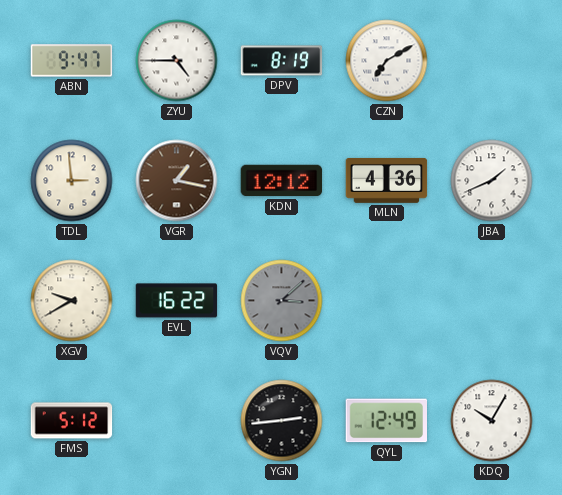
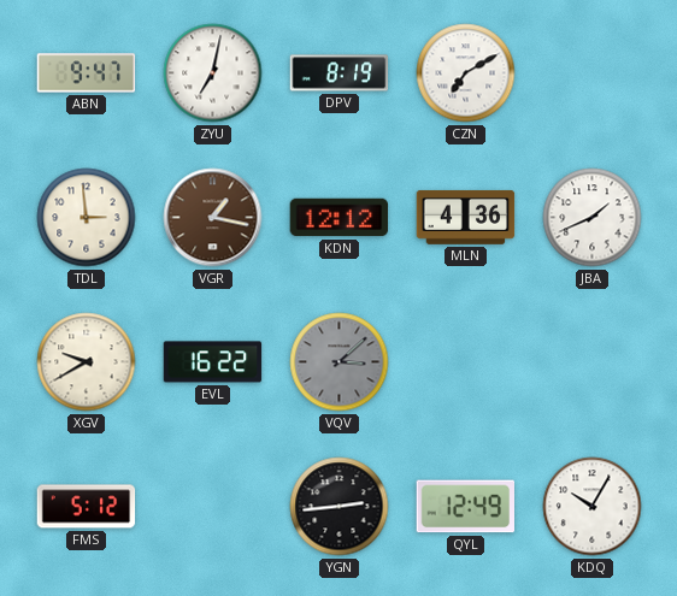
ZYU: 4:45 -> 7:02 (213, 73)
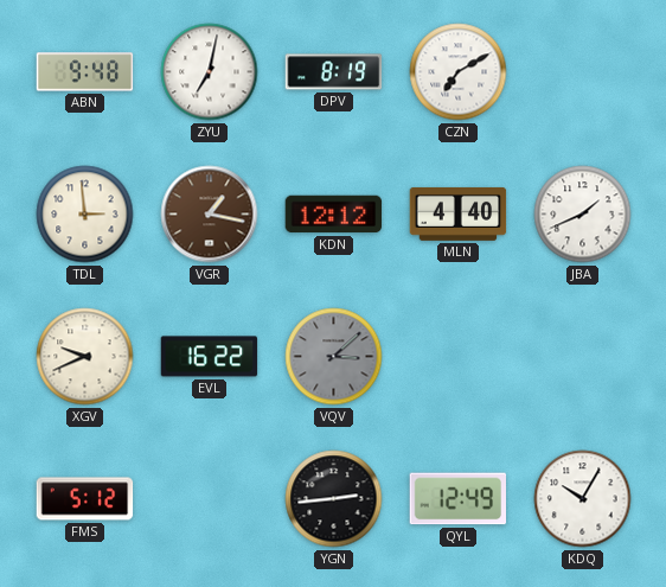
ABN: 9:47 -> 9:48 (85, 72)
MLN: 4:36 -> 4:40 (459, 213)
XGV: 9:40 -> 9:41 (85, 357)
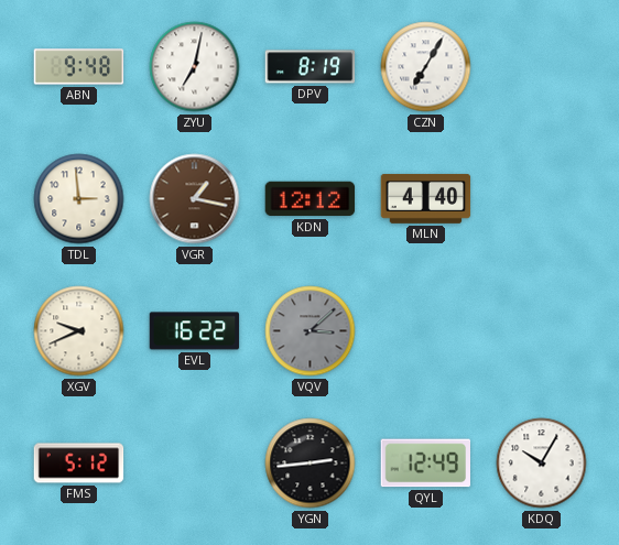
CZN: 7:10 -> 7:05 (426, 67)
JBA: 1:41 -> none (583, 215)
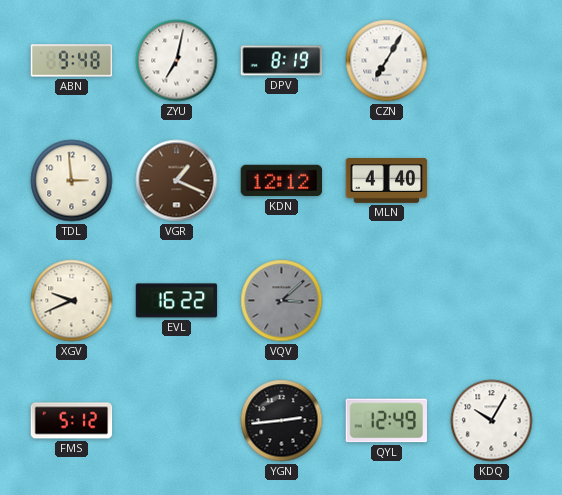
VGR: 1:17 -> 1:19 (177, 181)
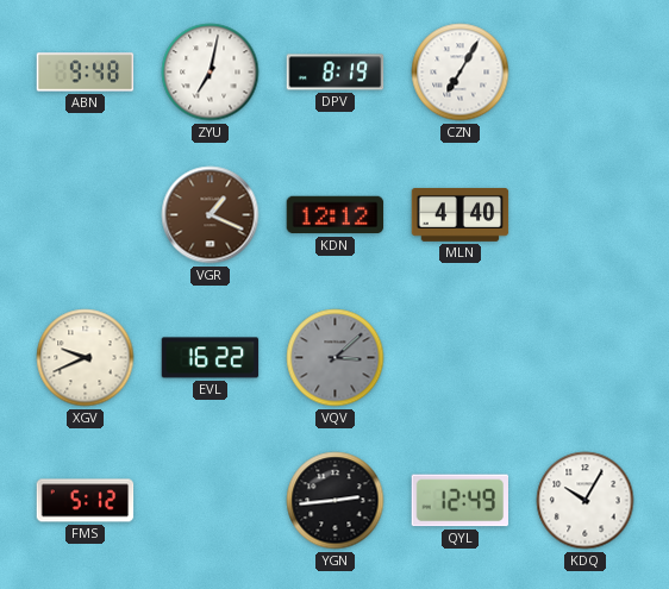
TDL: 2:59 -> none (72, 181)
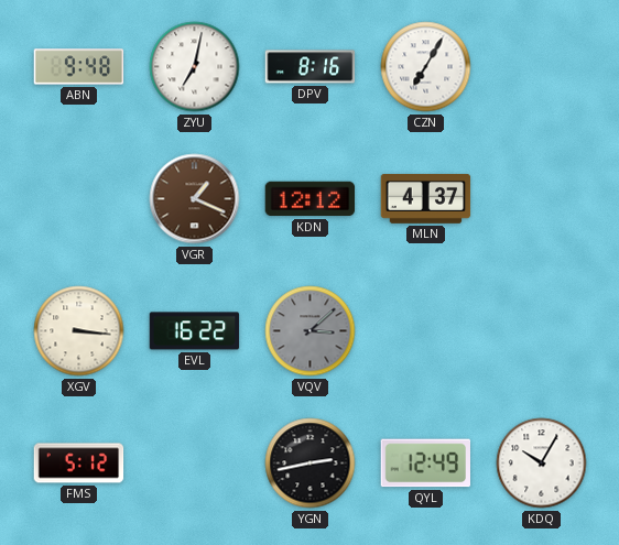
DPV: 8:19 -> 8:16 (311, 67)
MLN: 4:40 -> 4:37 (426, 198)
XGV: 9:41 -> 3:16 (79, 331)
YGN: 2:44 -> 2:43 (311, 464)
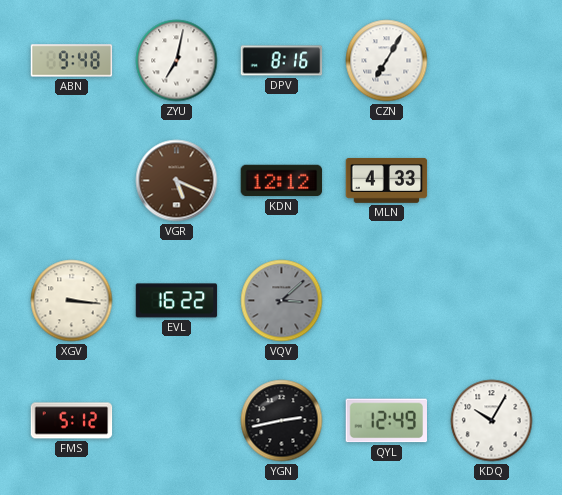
VGR: 1:19 -> 5:19 (177, 181)
MLN: 4:37 -> 4:33 (387, 180)
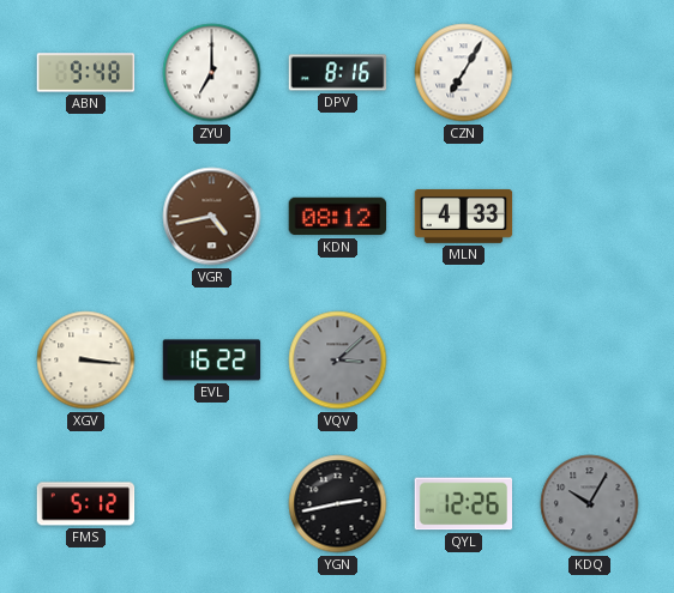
ZYU: 7:02 -> 7:00 (212, 73)
VGR: 5:19 -> 4:43 (212, 217)
KDN: 12:12 -> 08:12 (338, 217)
QYL: 12:49 -> 12:26 (464, 504)
KDQ dial: white -> grey (590, 504)
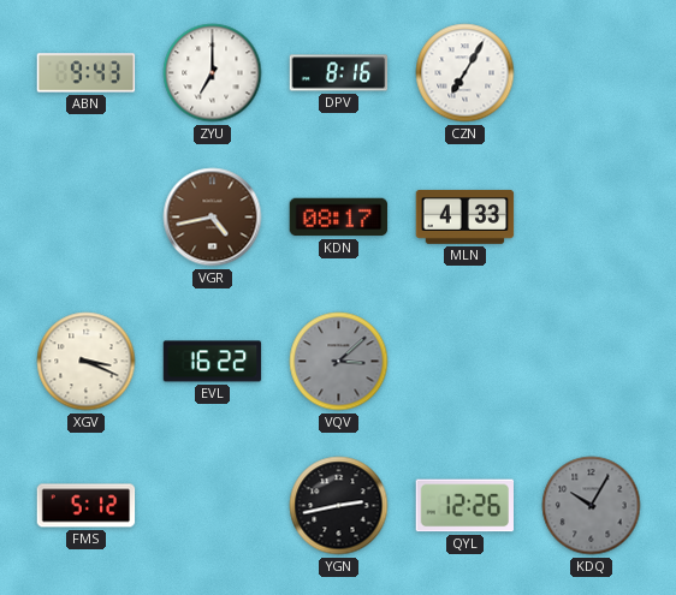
ABN: 9:48 -> 9:43 (87, 73)
KDN: 08:12 -> 08:17 (339, 218)
XGV: 3:16 -> 3:19 (87, 362)
